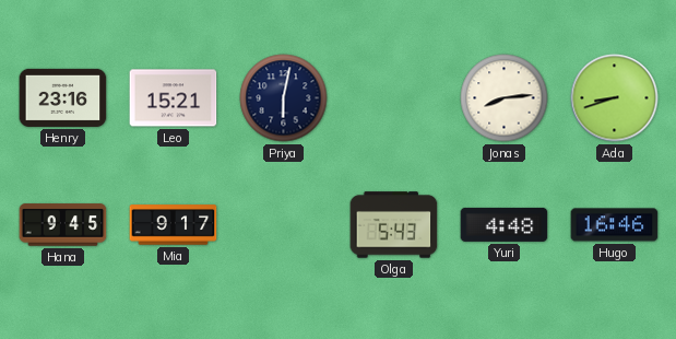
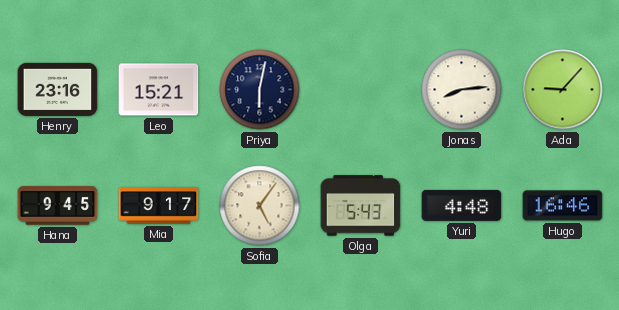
Ada: 8:42 -> 9:07 (563, 90)
Sofia: none -> 5:06 (260, 206)
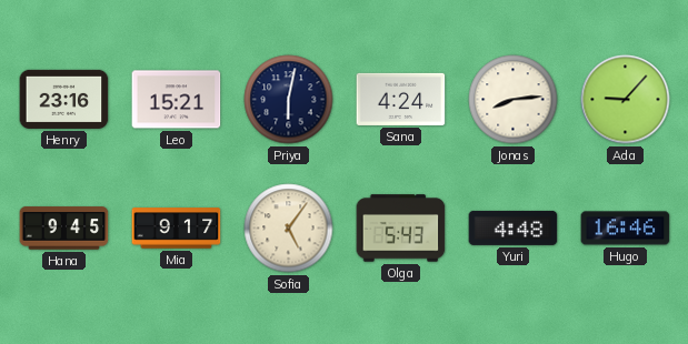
Sana: none -> 4:24 (401, 99)
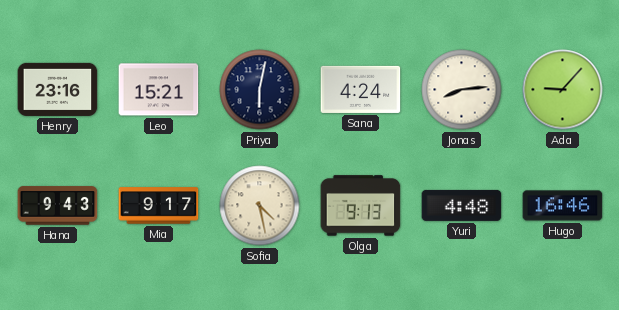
Hana: 9:45 -> 9:43 (58, 206)
Sofia: 5:06 -> 4:28 (260, 206)
Olga: 5:43 -> 9:13 (361, 206)
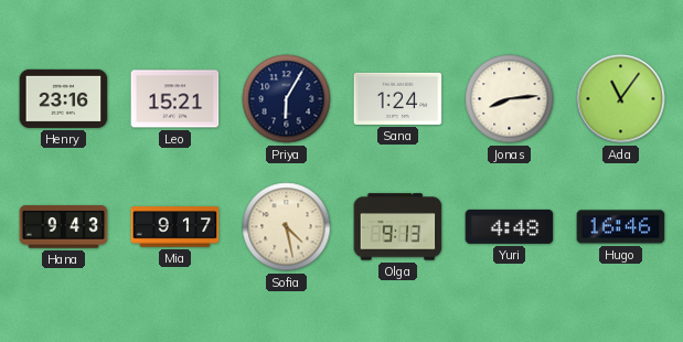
Priya: 6:02 -> 6:05 (287, 99)
Sana: 4:24 -> 1:24 (398, 98)
Ada: 9:07 -> 11:06 (621, 99)
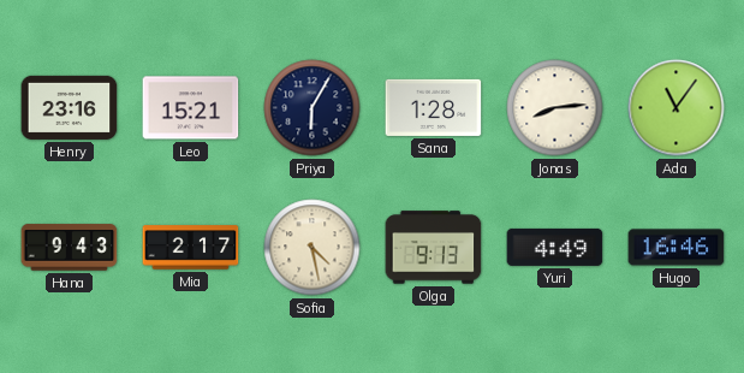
Sana: 1:24 -> 1:28 (434, 107)
Mia: 9:17 -> 2:17 (191, 248)
Yuri: 4:48 -> 4:49 (555, 247)
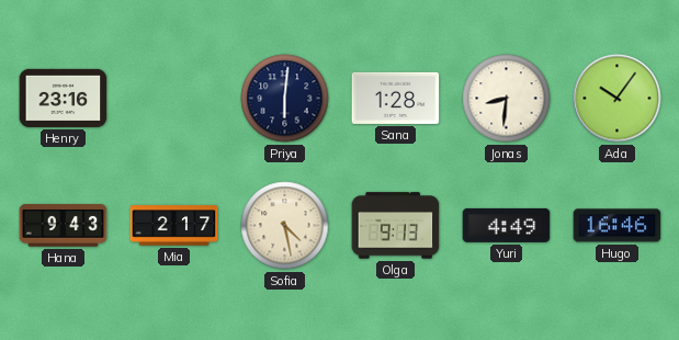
Leo: 15:21 -> none (191, 108)
Priya: 6:05 -> 6:01 (285, 99)
Jonas: 8:14 -> 8:31 (507, 99)
Ada: 11:06 -> 10:06 (618, 99)
